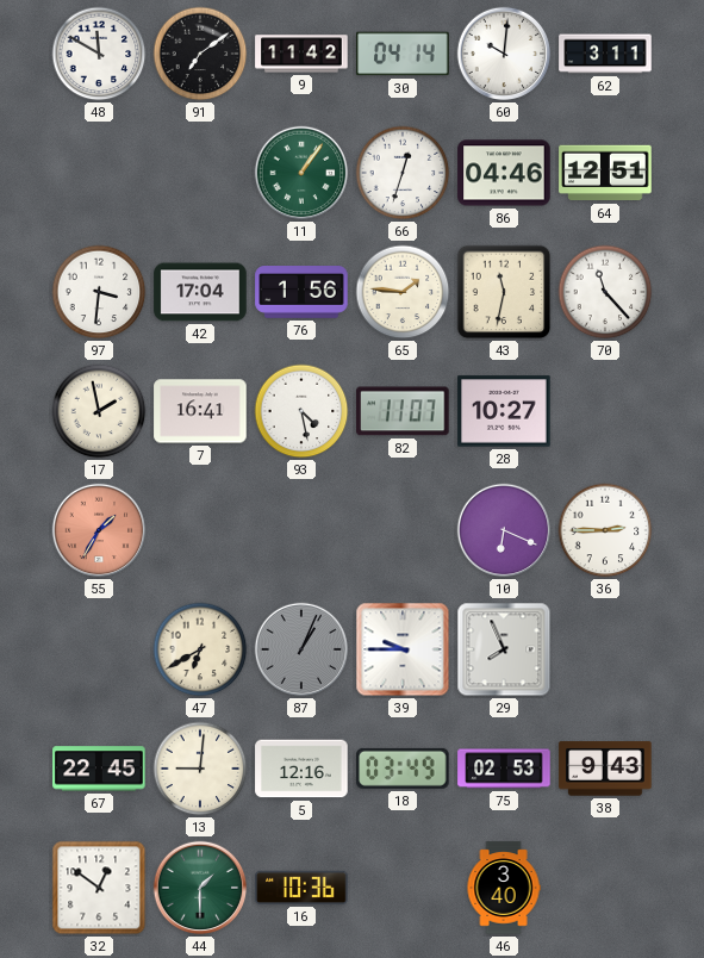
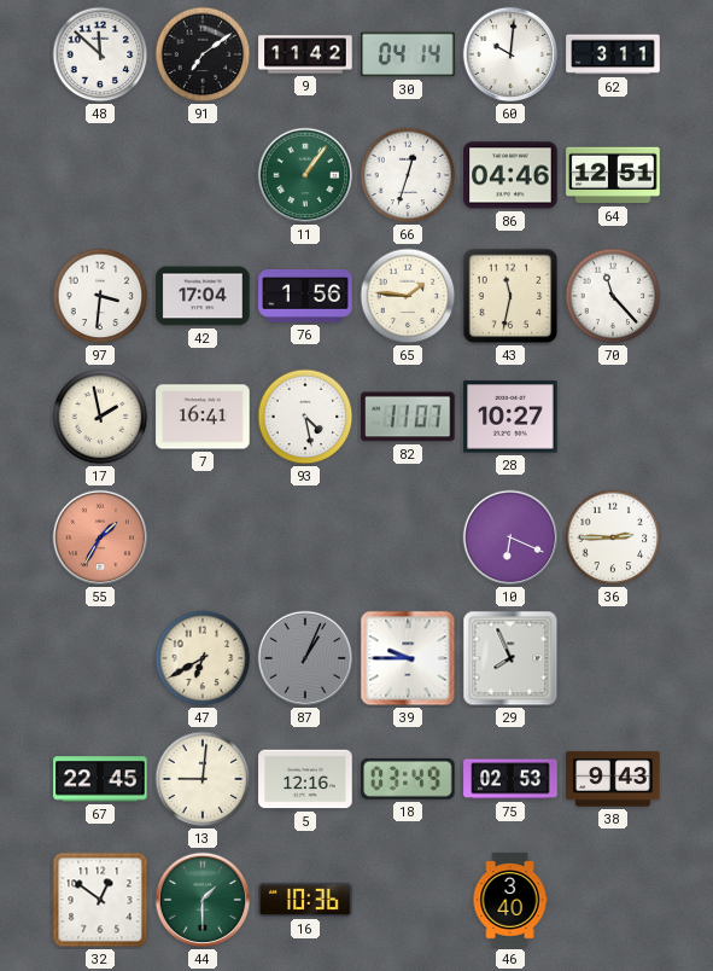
48: 11:50 -> 11:52 (100, 54)
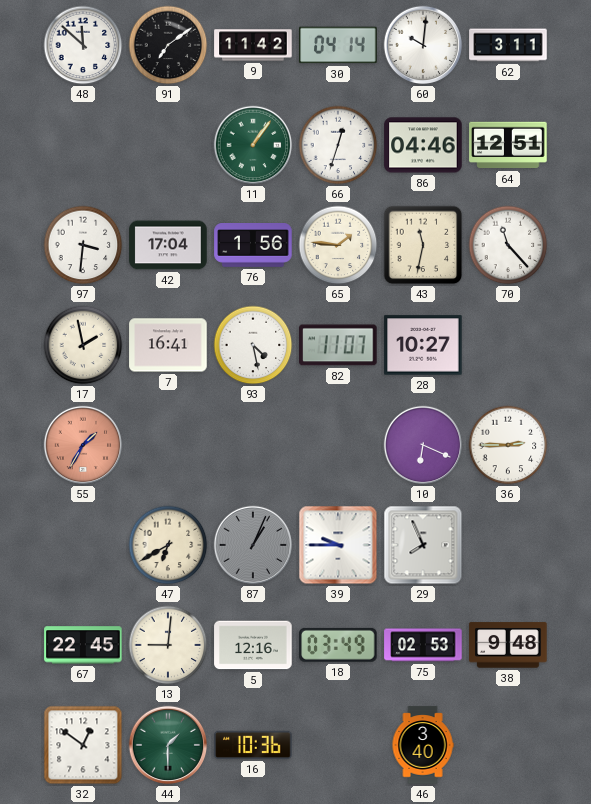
38: 9:43 -> 9:48 (508, 645)
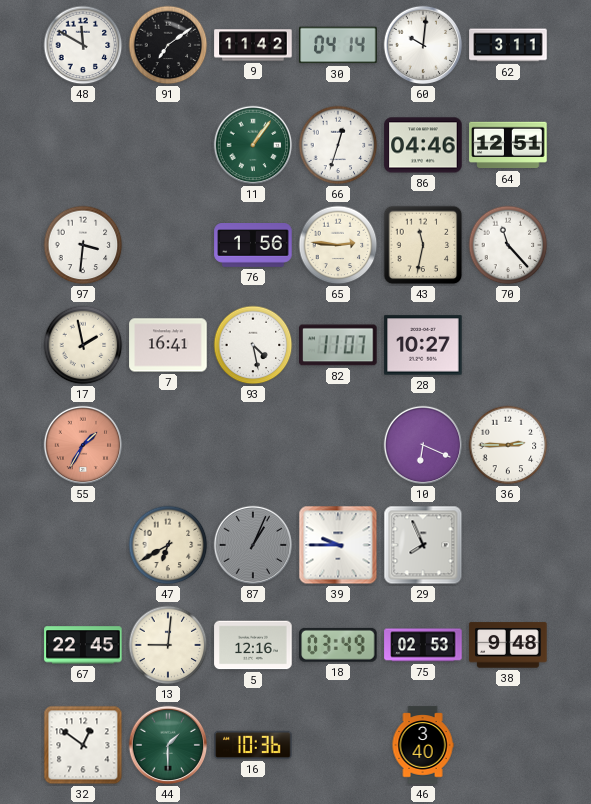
48: 11:52 -> 11:50 (83, 45)
42: 17:04 -> none (168, 245)
65: 1:46 -> 2:46 (338, 245)
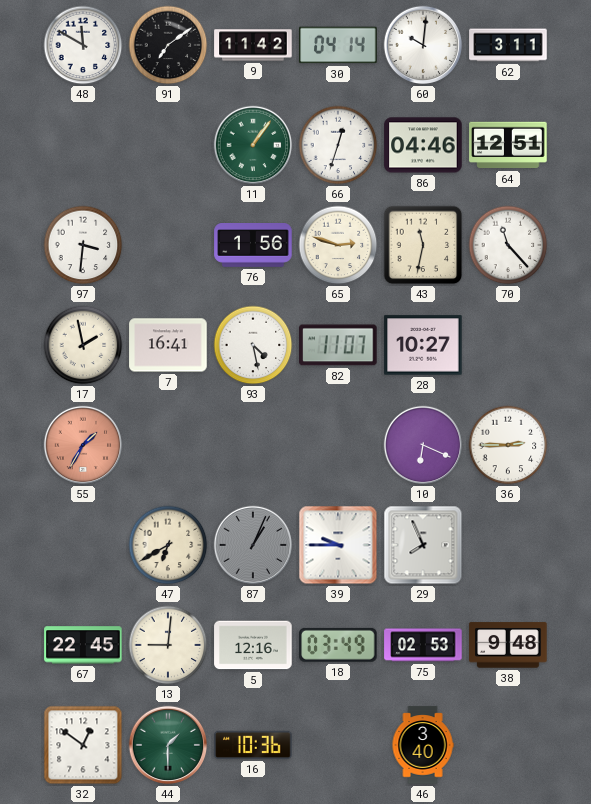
65: 2:46 -> 2:48 (338, 245)
